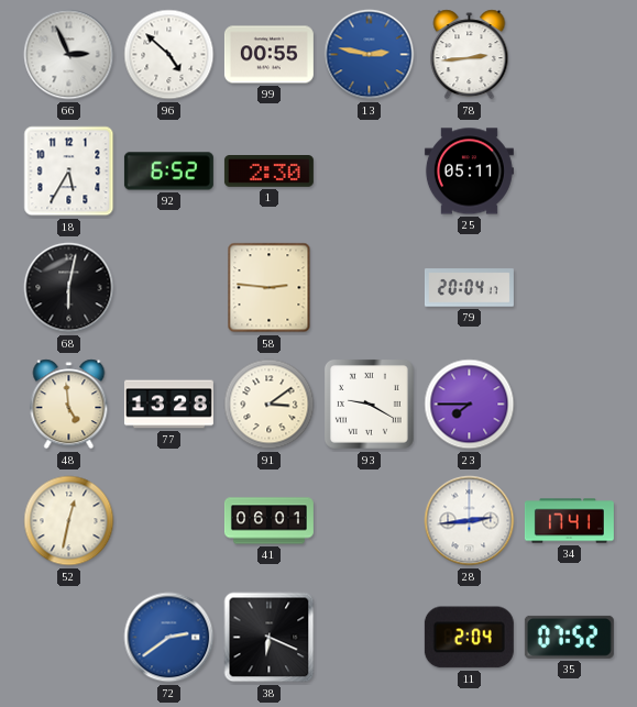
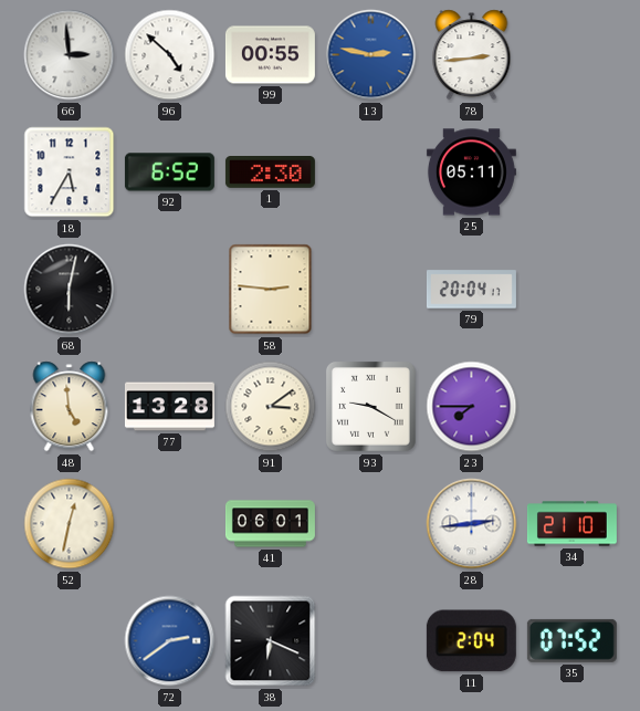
66: 2:56 -> 2:59 (70, 55)
34: 17:41 -> 21:10 (571, 524)
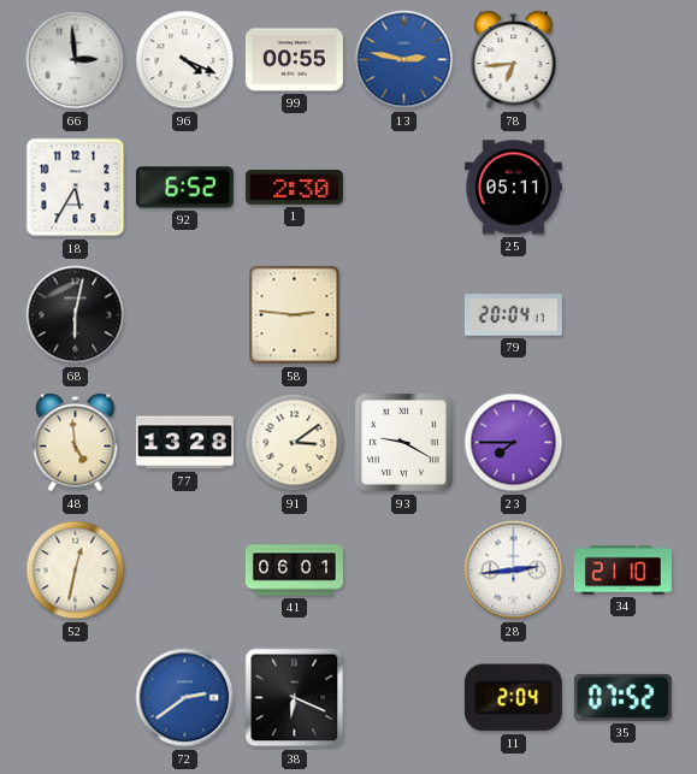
96: 4:52 -> 4:19 (185, 60)
78: 2:44 -> 6:44 (514, 60)
